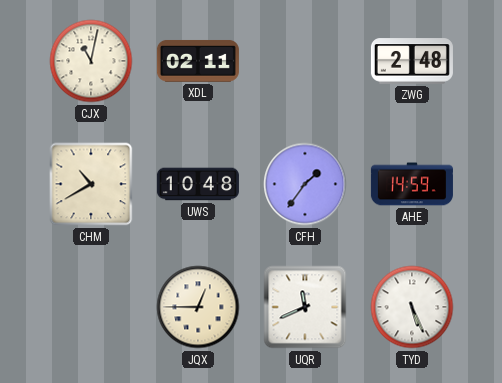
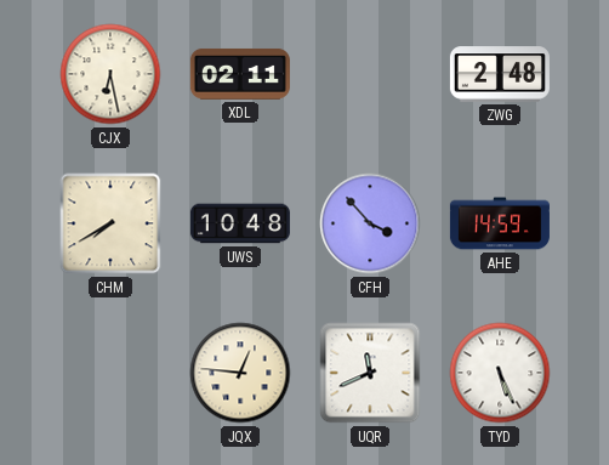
CJX: 11:02 -> 6:28 (110, 74)
CHM: 10:40 -> 7:40 (110, 223)
CFH: 1:36 -> 3:53 (370, 223)
JQX: 12:45 -> 12:46 (240, 373)
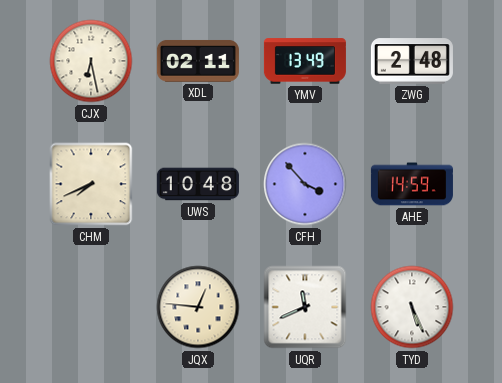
YMV: none -> 13:49 (305, 61)
CHM: 7:40 -> 7:41 (91, 184)
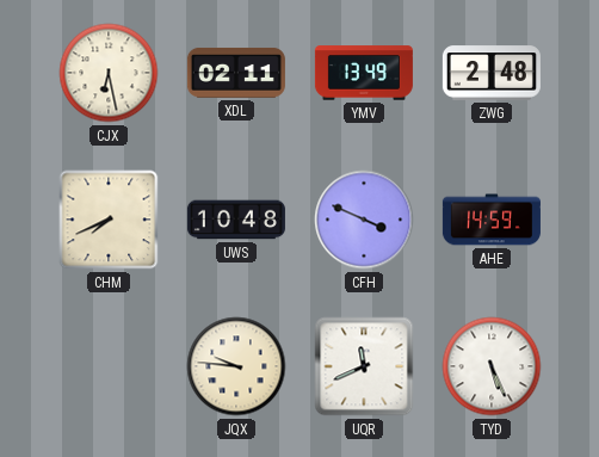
CFH: 3:53 -> 3:49 (364, 220)
JQX: 12:46 -> 9:46 (236, 366)
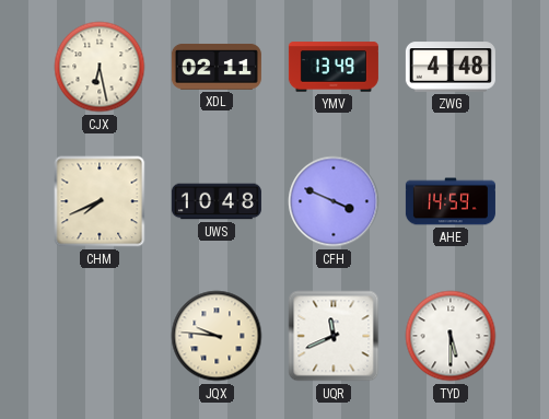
ZWG: 2:48 -> 4:48 (451, 67)
TYD: 5:26 -> 5:30 (451, 336)
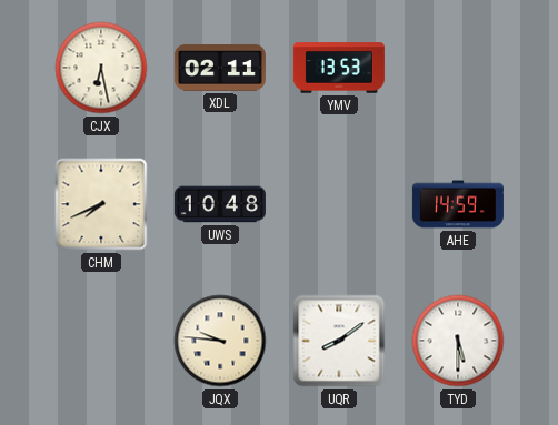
YMV: 13:49 -> 13:53 (339, 68)
ZWG: 4:48 -> none (451, 67)
CFH: 3:49 -> none (334, 201)
UQR: 11:41 -> 8:09 (339, 341)
